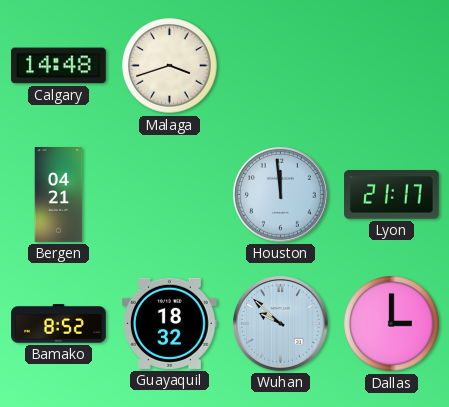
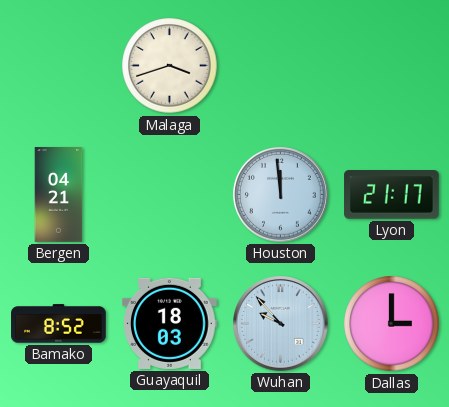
Calgary: 14:48 -> none (59, 66)
Guayaquil: 18:32 -> 18:03 (170, 323)
Wuhan: 9:52 -> 9:53 (281, 324)
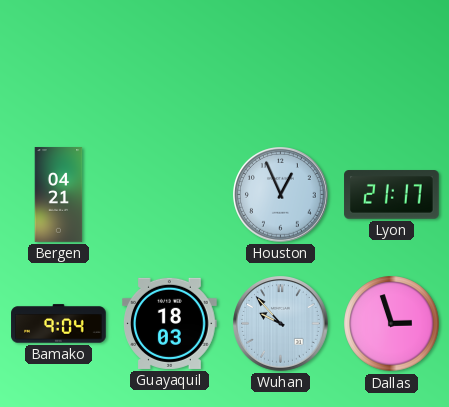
Malaga: 3:42 -> none (170, 66)
Houston: 11:59 -> 12:56 (281, 195)
Bamako: 8:52 -> 9:04 (59, 324)
Dallas: 3:00 -> 2:57 (392, 324)
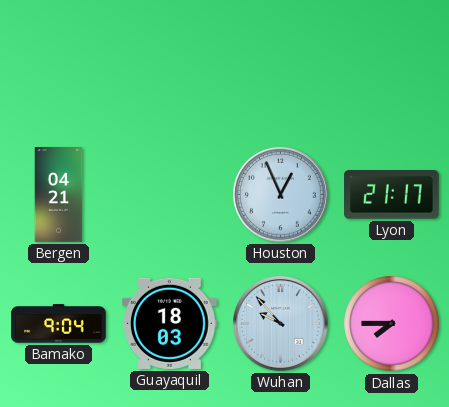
Dallas: 2:57 -> 7:45 (392, 324)
